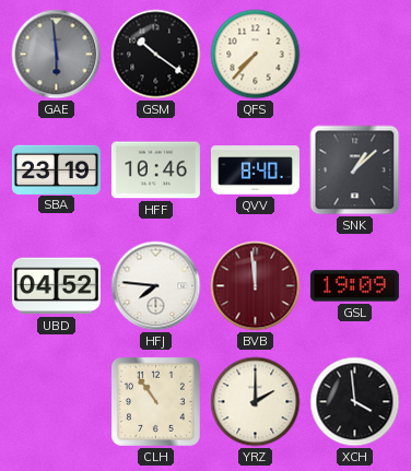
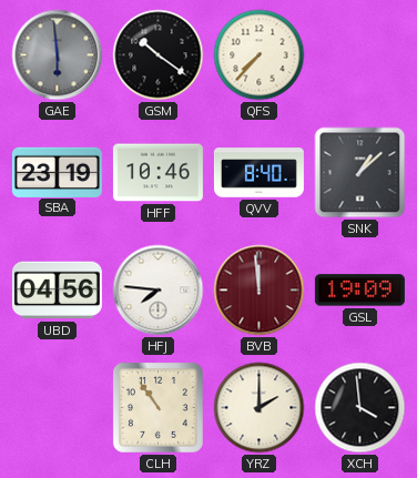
UBD: 04:52 -> 04:56 (57, 291)
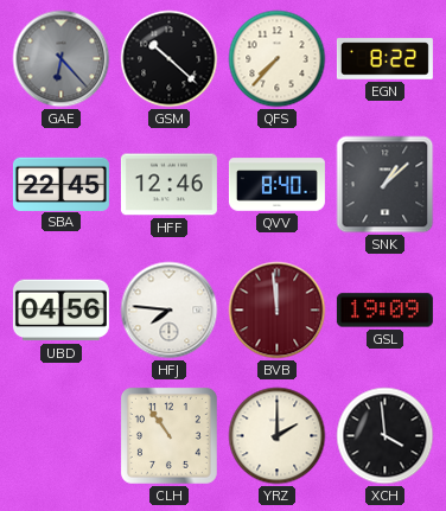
GAE: 5:59 -> 6:23 (62, 59)
GSM: 10:21 -> 10:22 (170, 59)
EGN: none -> 8:22 (384, 59)
SBA: 23:19 -> 22:45 (60, 184)
HFF: 10:46 -> 12:46 (168, 185)
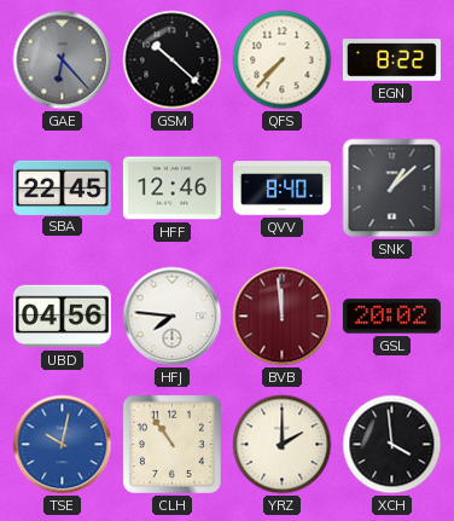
GSL: 19:09 -> 20:02 (391, 317)
TSE: none -> 10:02 (63, 445)
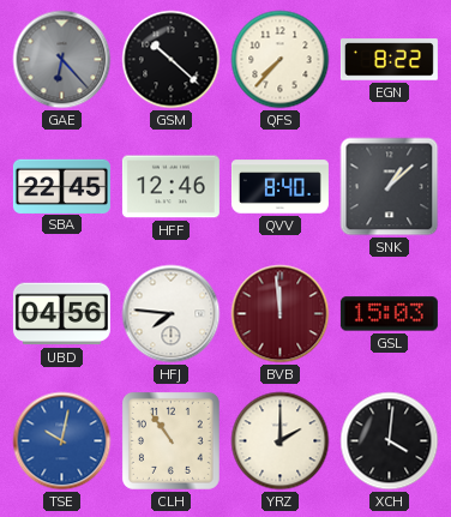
GSL: 20:02 -> 15:03 (389, 314)
XCH: 3:59 -> 4:01 (390, 441)
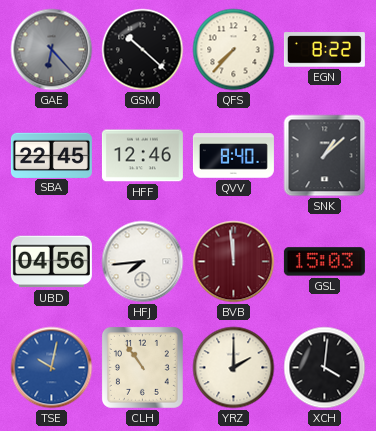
HFJ: 7:46 -> 7:44 (143, 262)
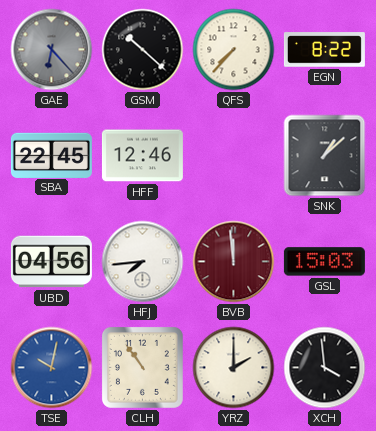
QVV: 8:40 -> none (233, 156)
XCH: 4:01 -> 3:59 (325, 368)
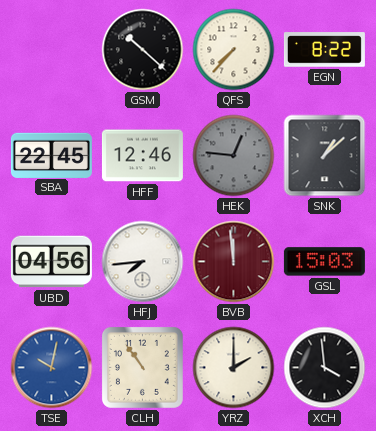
GAE: 6:23 -> none (52, 50)
HEK: none -> 12:46 (234, 156)
